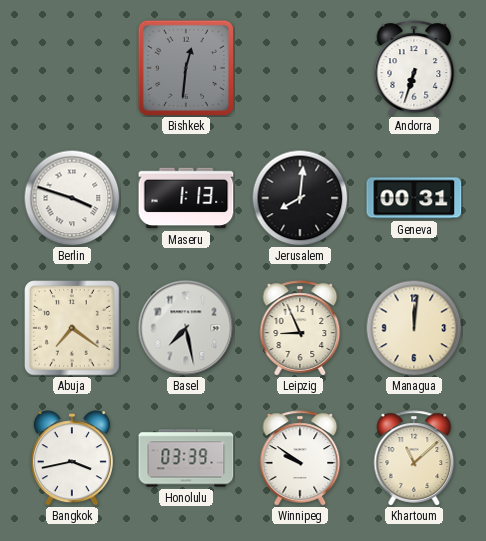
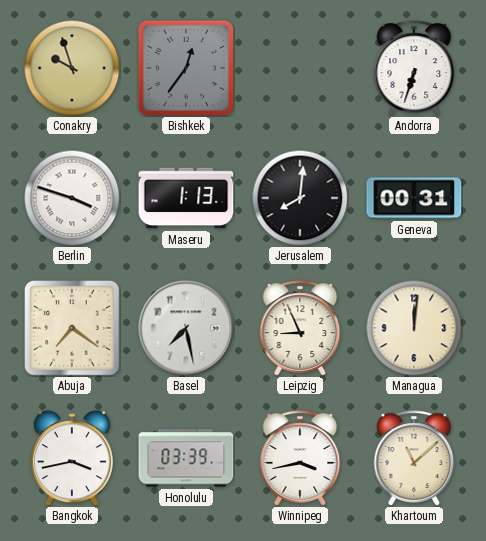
Conakry: none -> 9:57 (72, 68)
Bishkek: 12:31 -> 12:36 (186, 68)
Winnipeg: 9:51 -> 3:43 (300, 458)
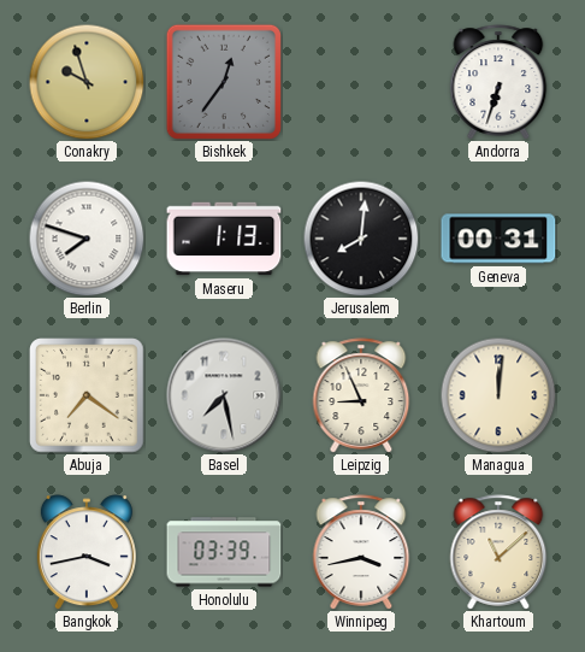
Berlin: 3:48 -> 7:48 (87, 239)
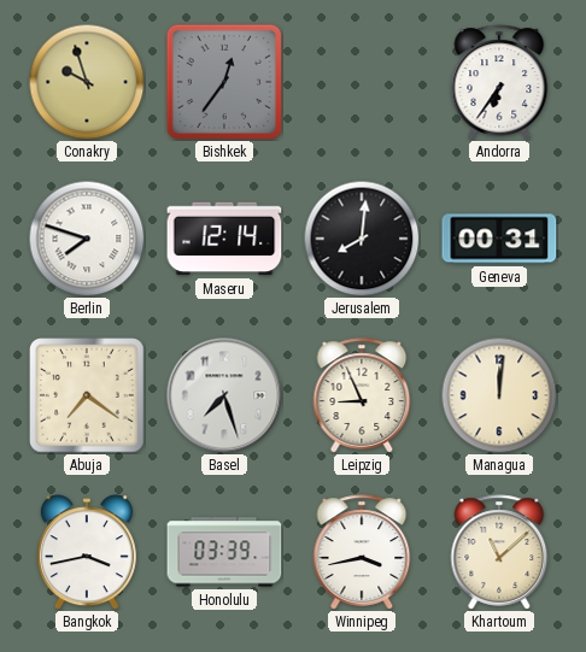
Andorra: 6:33 -> 6:36 (499, 82)
Maseru: 1:13 -> 12:14 (224, 239)
Basel: 7:28 -> 7:27 (224, 395)
